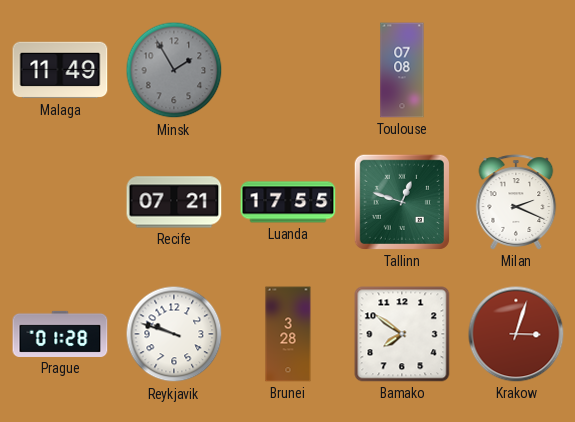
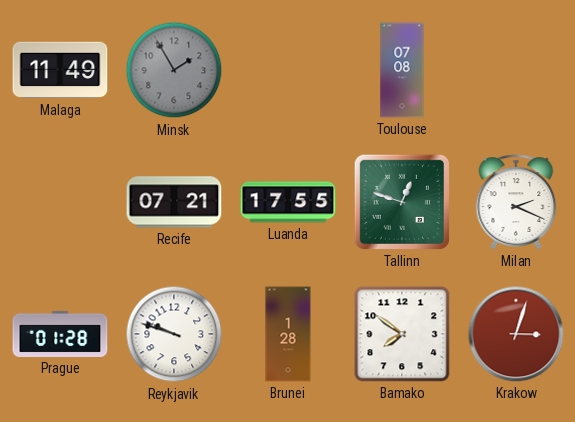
Brunei: 3:28 -> 1:28 (288, 334)
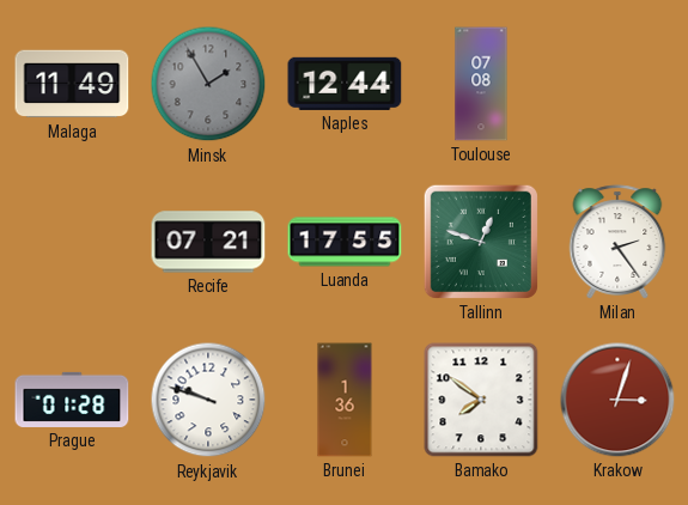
Naples: none -> 12:44 (345, 84)
Milan: 2:19 -> 2:24 (617, 242)
Brunei: 1:28 -> 1:36 (345, 400)
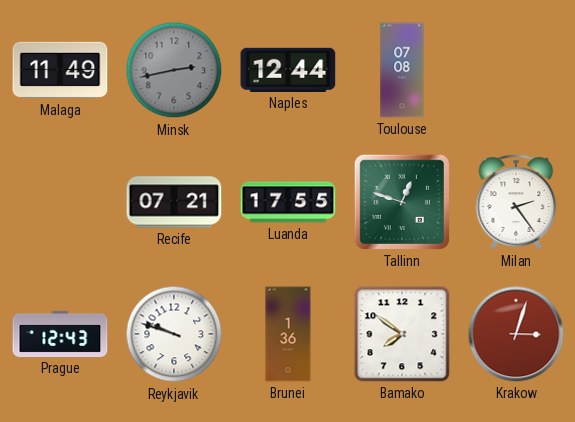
Minsk: 1:55 -> 2:43 (174, 70)
Prague: 01:28 -> 12:43 (60, 334)
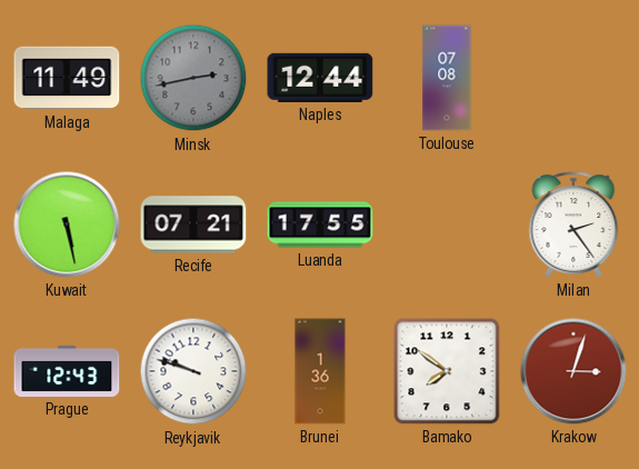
Kuwait: none -> 5:28 (67, 224)
Tallinn: 12:48 -> none (402, 202)
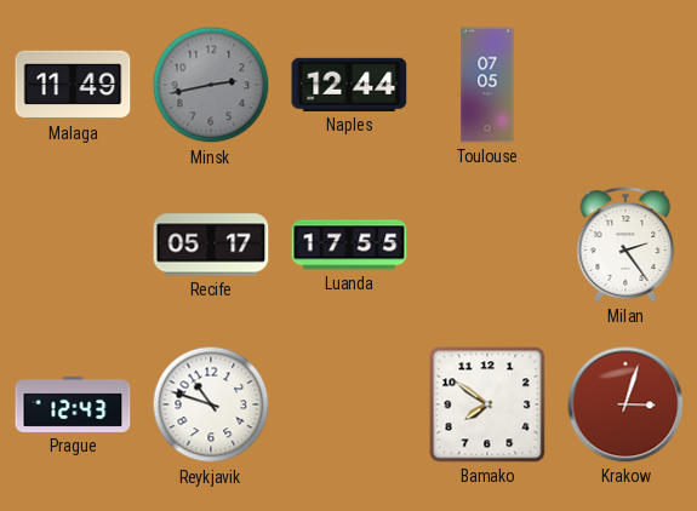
Toulouse: 07:08 -> 07:05 (487, 85)
Kuwait: 5:28 -> none (67, 224)
Recife: 07:21 -> 05:17 (211, 245)
Reykjavik: 9:48 -> 10:48 (211, 404)
Brunei: 1:36 -> none (320, 371)
